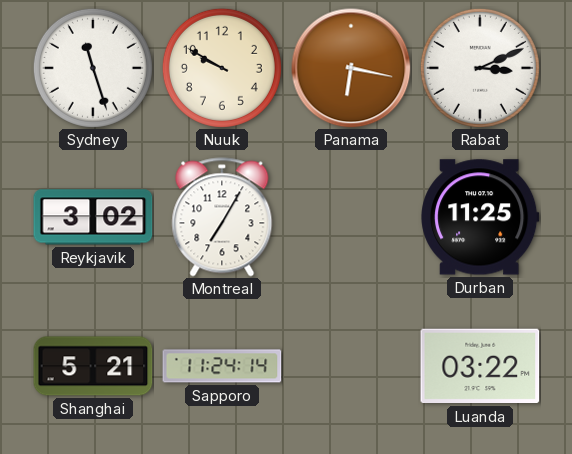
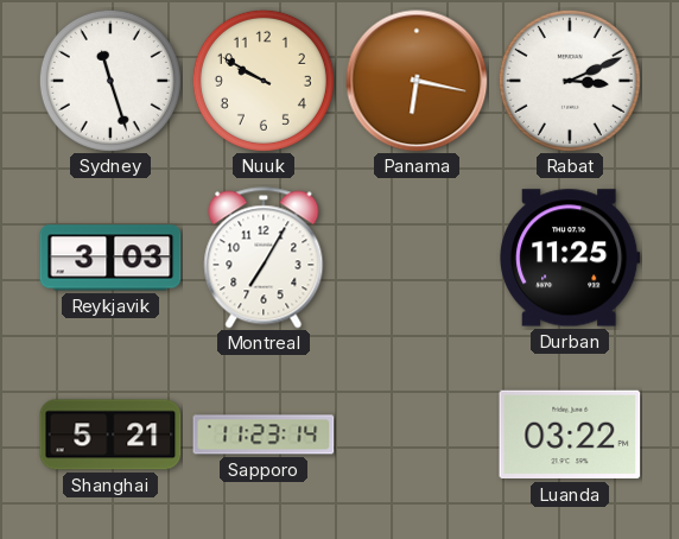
Reykjavik: 3:02 -> 3:03 (110, 258)
Sapporo: 11:24 -> 11:23 (264, 435)
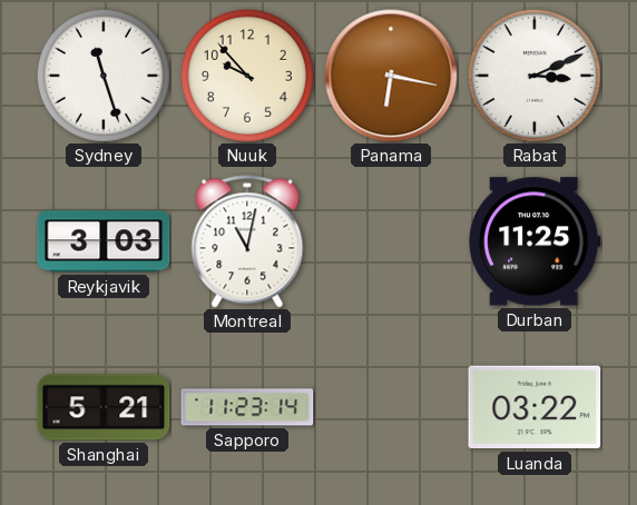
Nuuk: 9:50 -> 9:53 (247, 76)
Montreal: 7:05 -> 11:02 (247, 241)
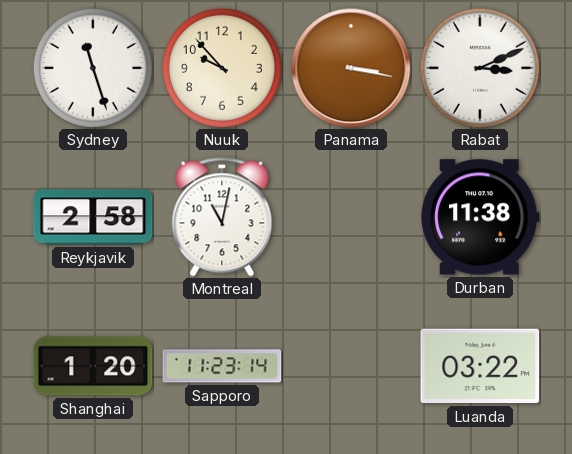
Panama: 6:17 -> 3:17 (351, 68)
Reykjavik: 3:03 -> 2:58 (93, 217)
Durban: 11:25 -> 11:38 (480, 217)
Shanghai: 5:21 -> 1:20 (93, 366)
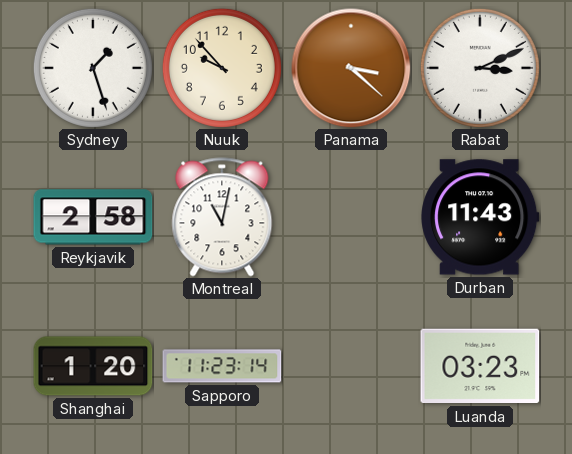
Sydney: 11:27 -> 1:27 (93, 68)
Panama: 3:17 -> 3:22 (351, 68)
Durban: 11:38 -> 11:43 (480, 217)
Luanda: 03:22 -> 03:23 (480, 366)
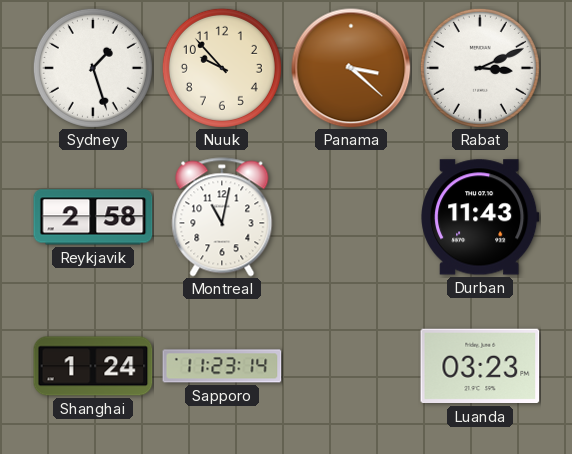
Shanghai: 1:20 -> 1:24 (93, 366)
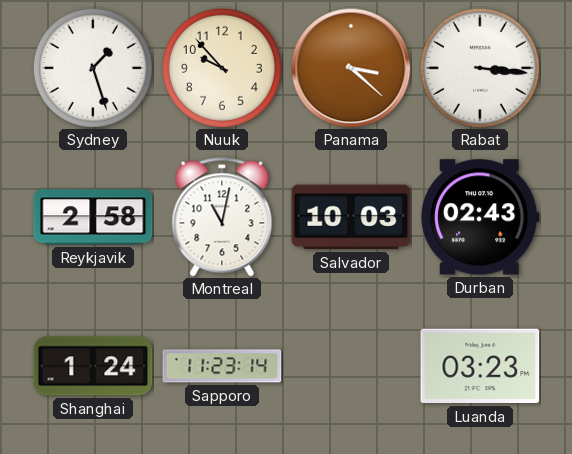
Rabat: 3:11 -> 3:16 (480, 68)
Salvador: none -> 10:03 (351, 217)
Durban: 11:43 -> 02:43 (480, 217)
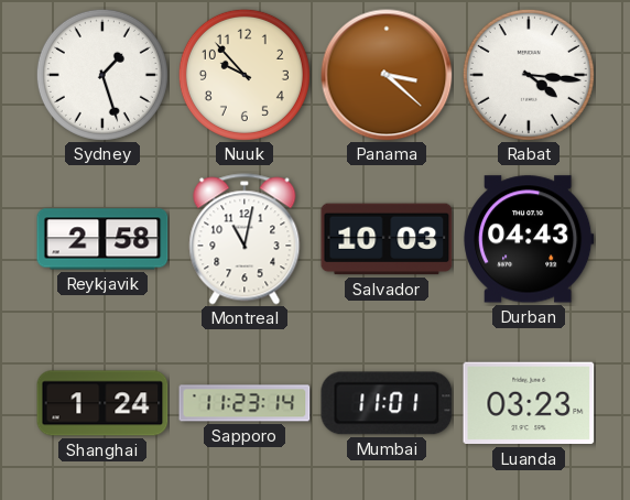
Rabat: 3:16 -> 4:16 (529, 75)
Durban: 02:43 -> 04:43 (529, 239)
Mumbai: none -> 11:01 (387, 403)
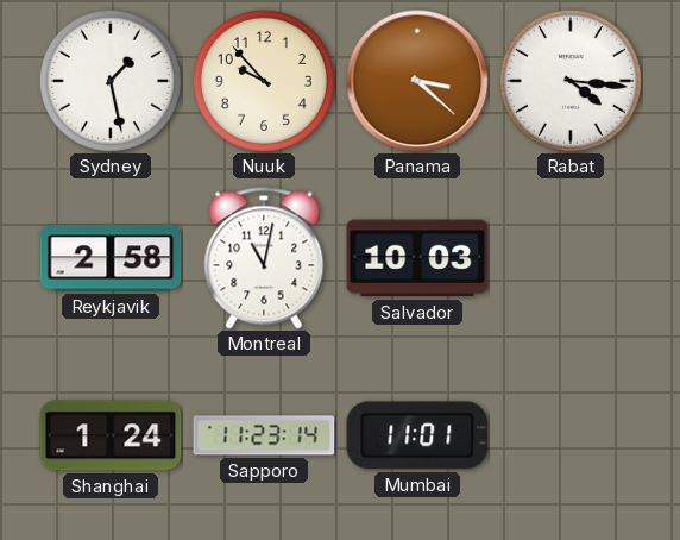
Sydney: 1:27 -> 1:28 (111, 81)
Durban: 04:43 -> none (529, 239)
Luanda: 03:23 -> none (529, 403)
